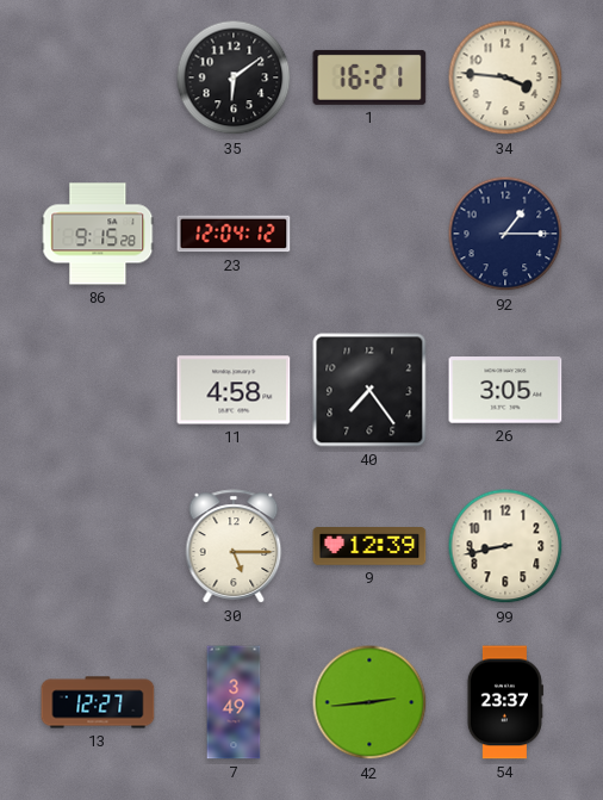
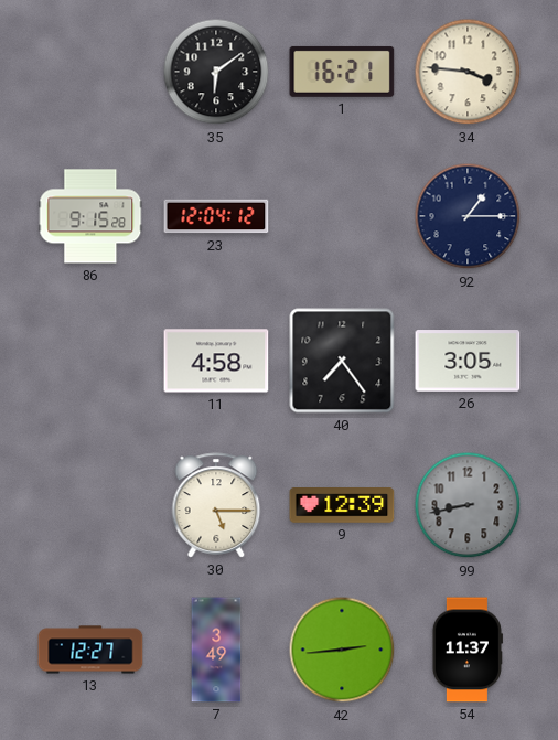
99 dial: cream -> grey (468, 505)
54: 23:37 -> 11:37 (468, 650)
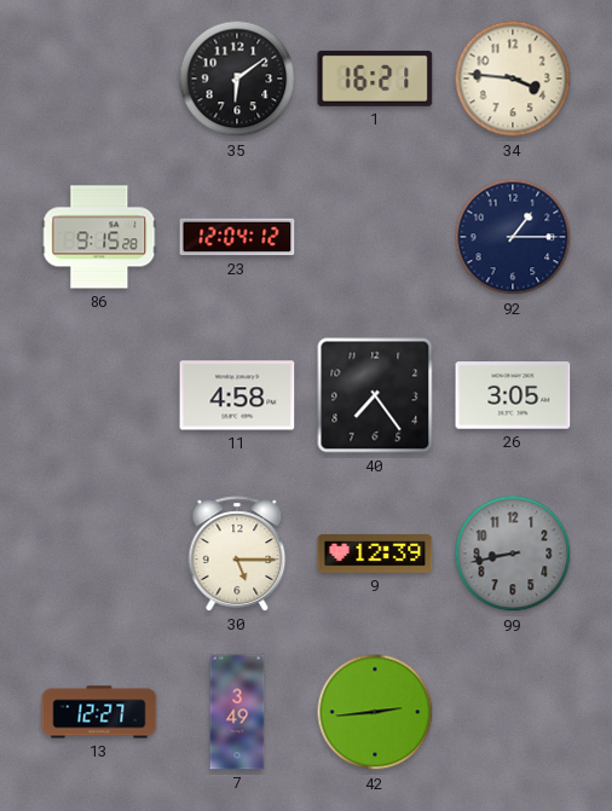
54: 11:37 -> none (468, 650)
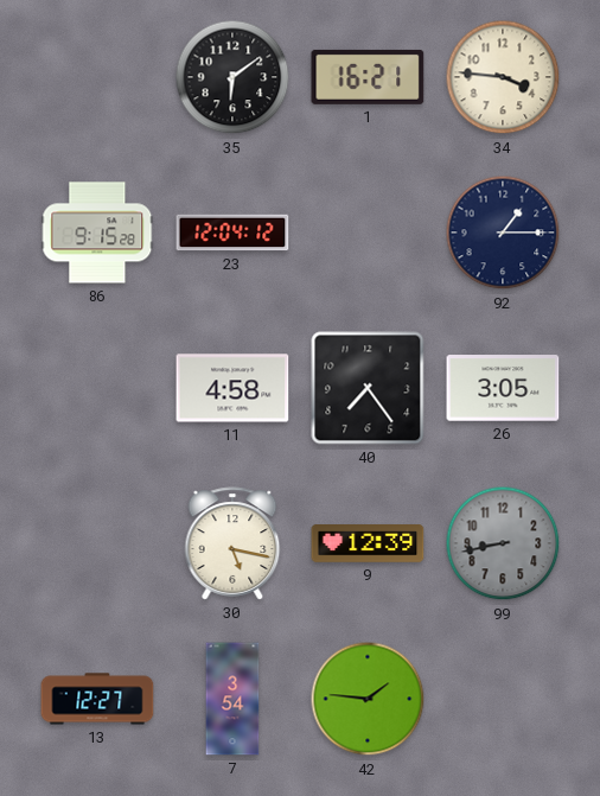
30: 5:15 -> 5:17 (232, 543)
7: 3:49 -> 3:54 (232, 699)
42: 2:44 -> 1:46 (368, 699)
